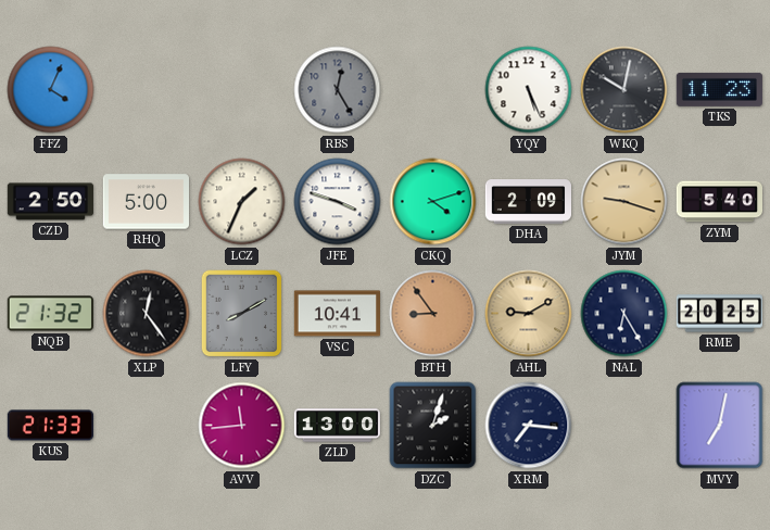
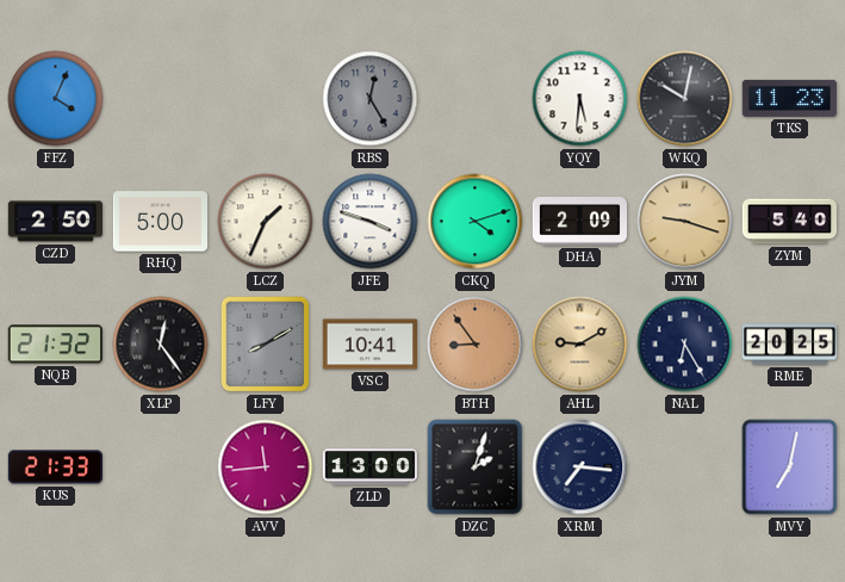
YQY: 5:26 -> 5:31 (580, 99)
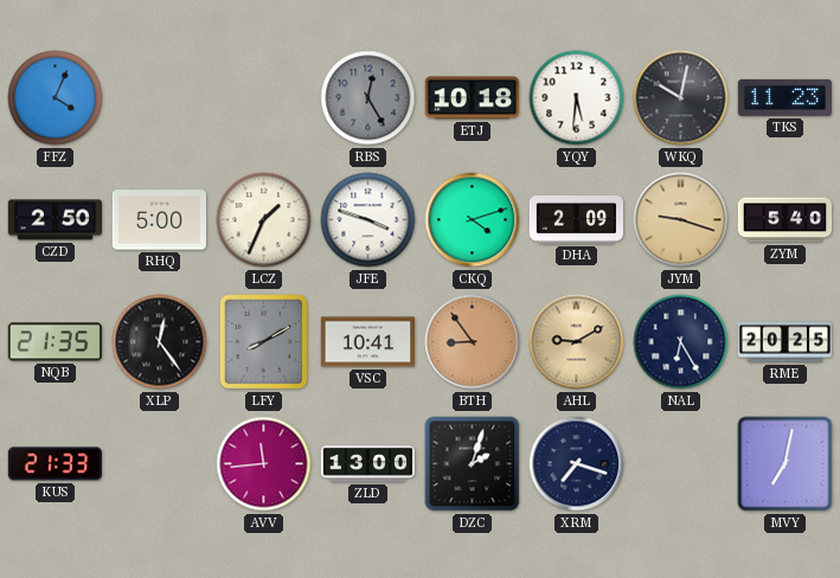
ETJ: none -> 10:18 (472, 98)
NQB: 21:32 -> 21:35 (54, 342)
XRM: 7:16 -> 7:18 (577, 464)
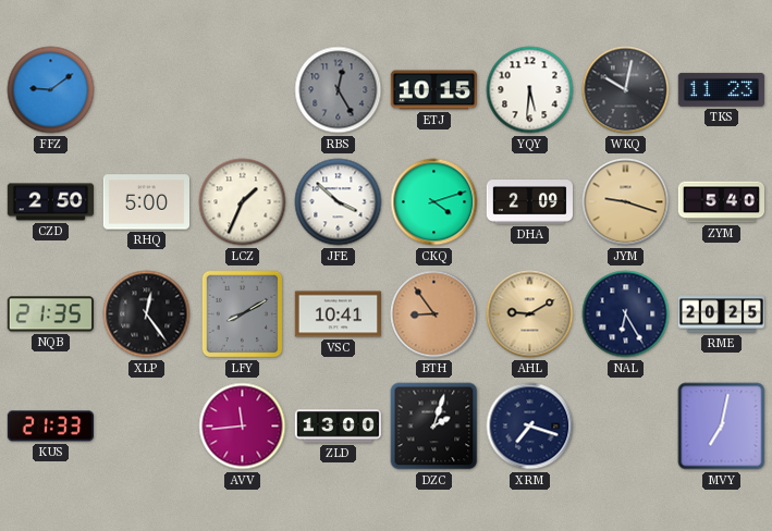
FFZ: 4:04 -> 9:09 (51, 90)
ETJ: 10:18 -> 10:15 (433, 90)
JFE: 3:48 -> 3:52 (339, 202)
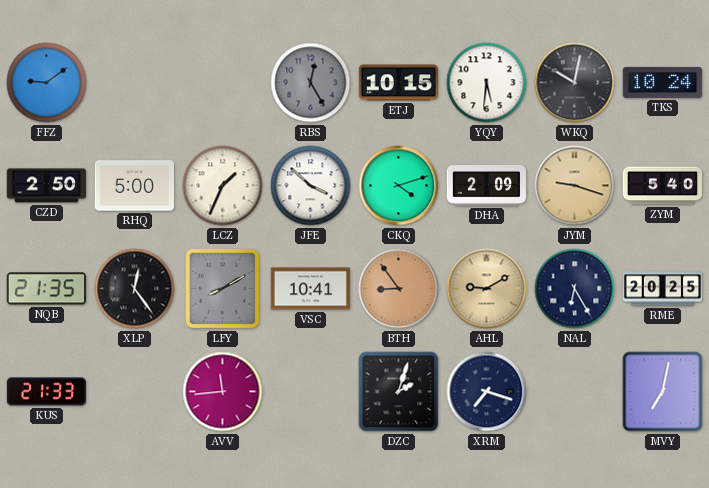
TKS: 11:23 -> 10:24 (662, 82)
ZLD: 13:00 -> none (338, 427)
